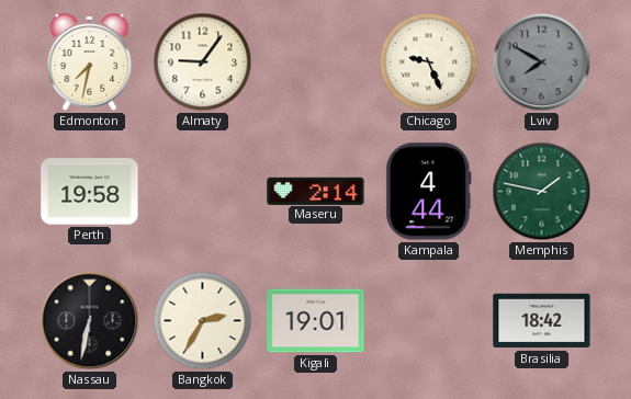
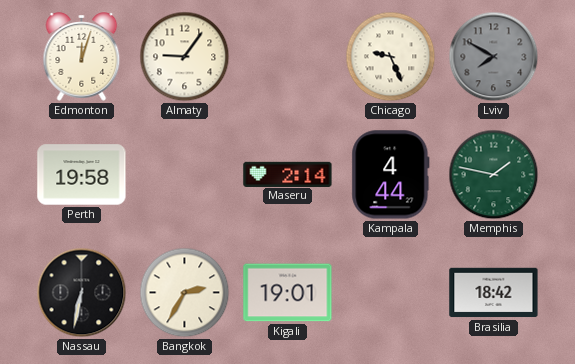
Edmonton: 7:32 -> 12:03 (82, 57)
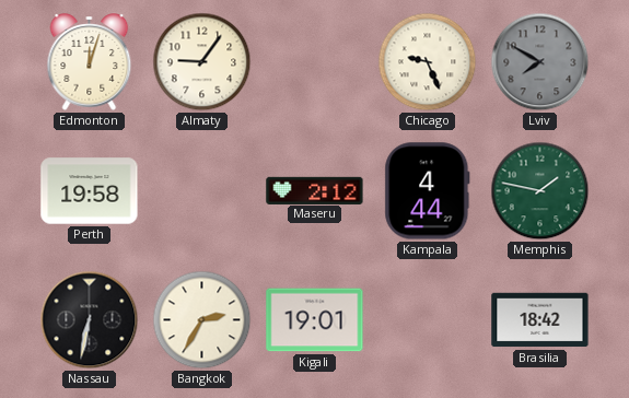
Maseru: 2:14 -> 2:12 (315, 190)
